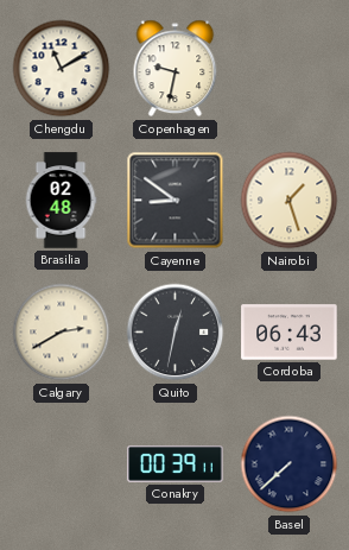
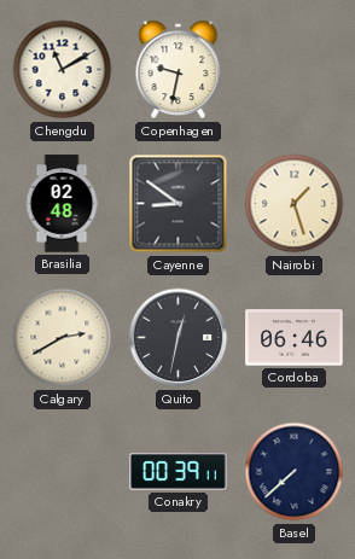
Cordoba: 06:43 -> 06:46 (295, 338)
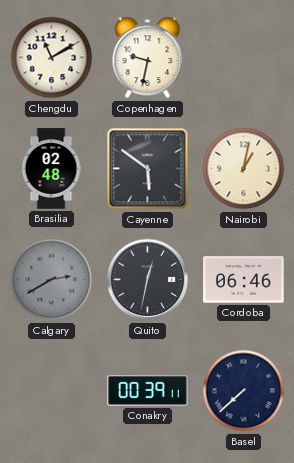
Cayenne: 8:51 -> 5:51 (148, 169)
Nairobi: 1:27 -> 1:02 (244, 169)
Calgary dial: cream -> grey (52, 280)
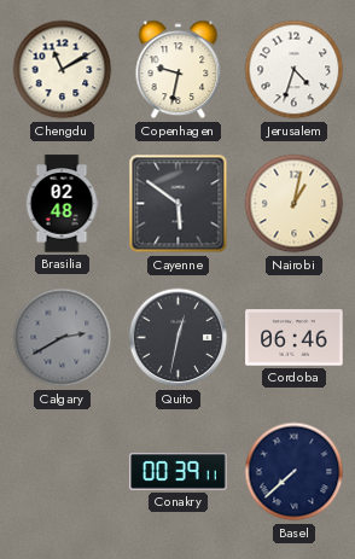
Jerusalem: none -> 4:33 (295, 70)
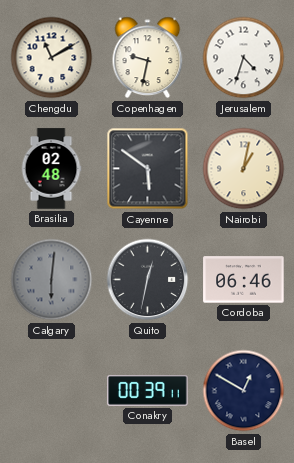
Calgary: 2:40 -> 6:01 (52, 280)
Basel: 7:38 -> 12:50 (244, 391)
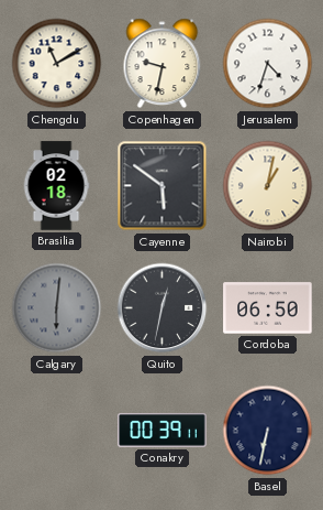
Brasilia: 02:48 -> 02:18 (56, 186)
Cordoba: 06:46 -> 06:50 (268, 308)
Basel: 12:50 -> 6:32 (268, 431)
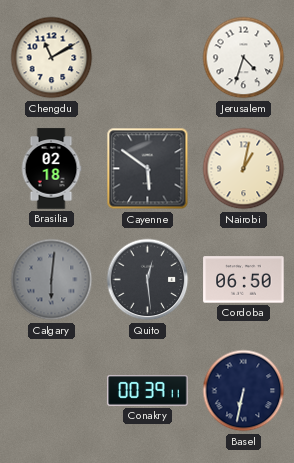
Copenhagen: 9:32 -> none (163, 64)
Quito: 12:32 -> 12:29 (148, 280)
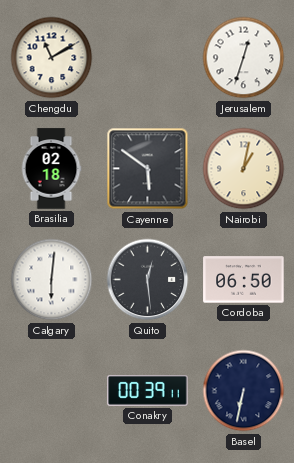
Jerusalem: 4:33 -> 12:33 (244, 58)
Calgary dial: grey -> white (52, 280)
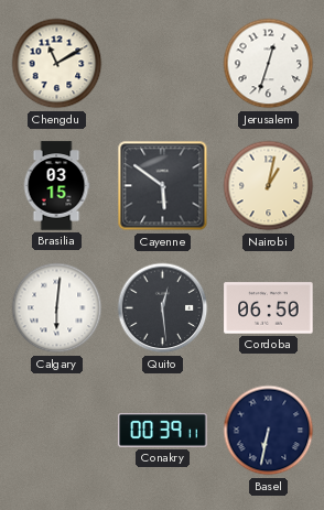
Brasilia: 02:18 -> 03:15 (56, 186)
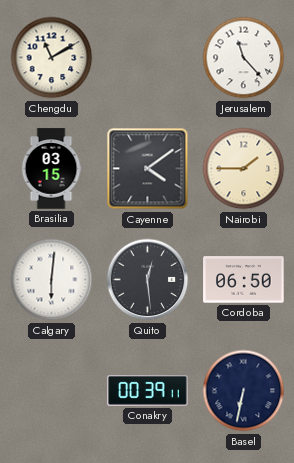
Jerusalem: 12:33 -> 11:23 (244, 58)
Cayenne: 5:51 -> 4:09 (148, 169)
Nairobi: 1:02 -> 1:45 (244, 169)
